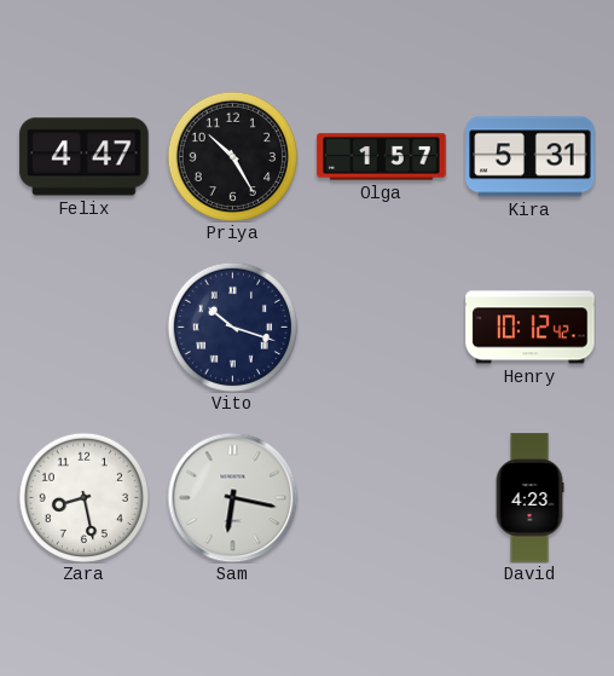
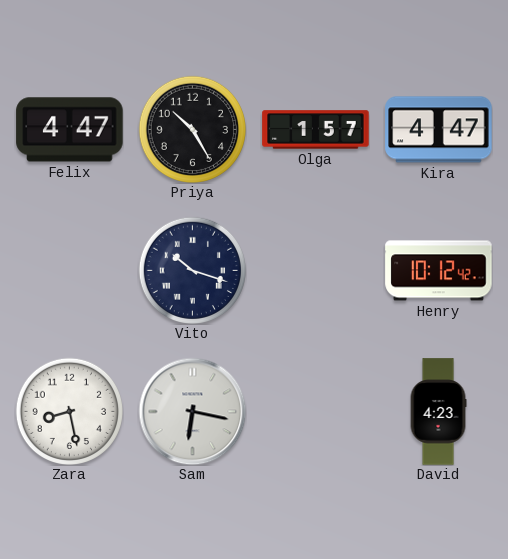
Kira: 5:31 -> 4:47 (439, 130)
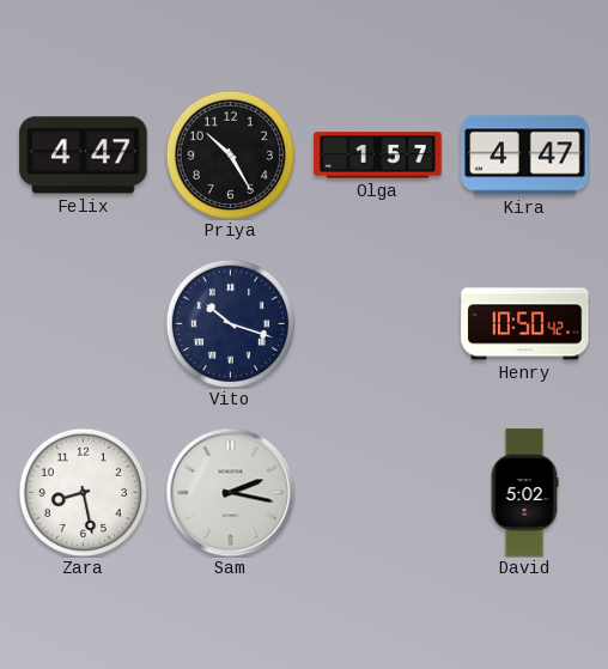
Henry: 10:12 -> 10:50 (525, 324)
Sam: 6:17 -> 2:17 (230, 492)
David: 4:23 -> 5:02 (524, 493)
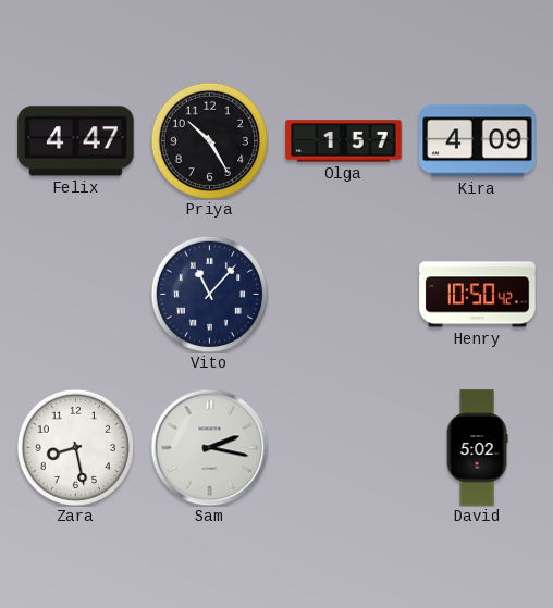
Kira: 4:47 -> 4:09 (478, 141)
Vito: 10:18 -> 11:07 (209, 294)
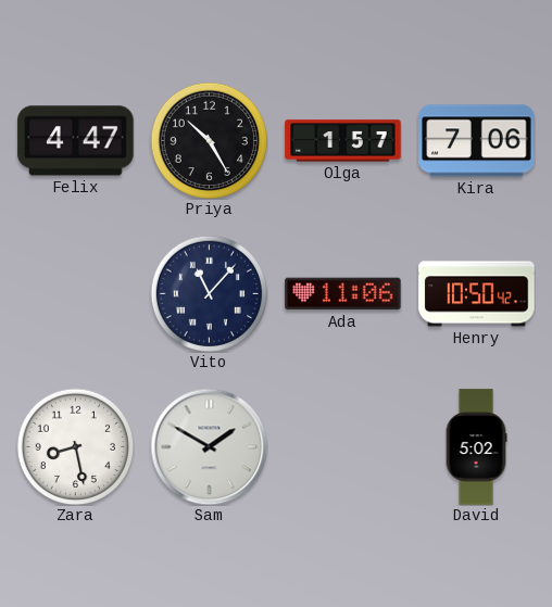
Kira: 4:09 -> 7:06 (477, 141)
Ada: none -> 11:06 (343, 294)
Sam: 2:17 -> 1:50 (209, 446)
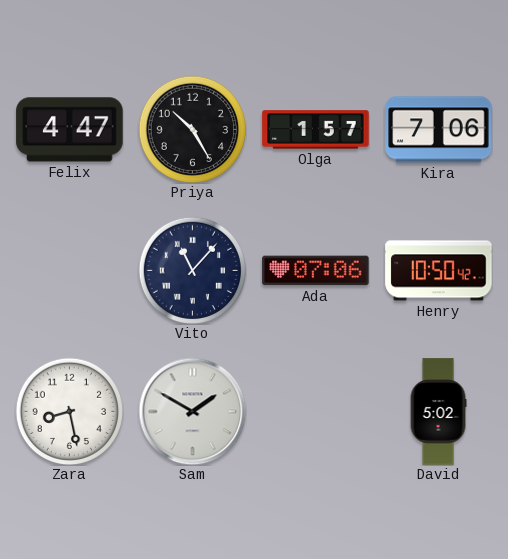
Ada: 11:06 -> 07:06 (316, 271)
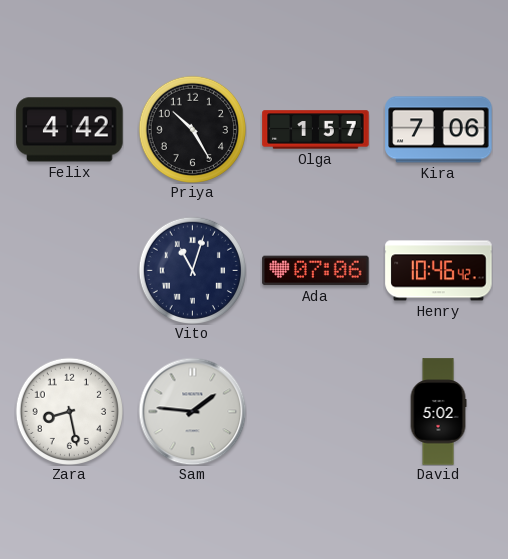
Felix: 4:47 -> 4:42 (70, 130)
Vito: 11:07 -> 11:03 (192, 270)
Henry: 10:50 -> 10:46 (439, 271)
Sam: 1:50 -> 1:46 (192, 411)
